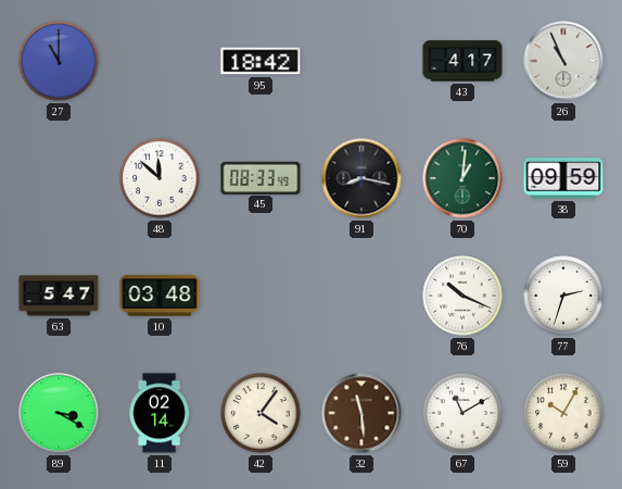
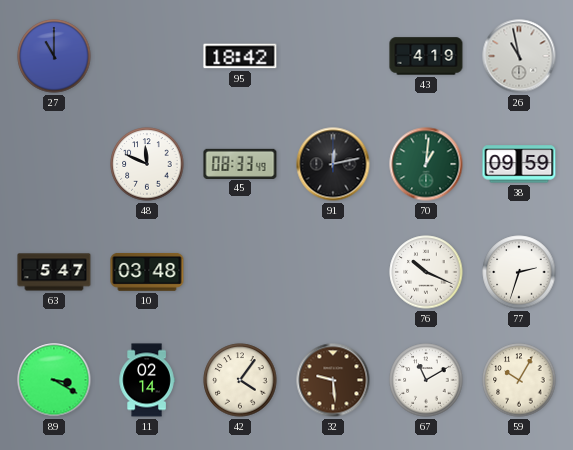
43: 4:17 -> 4:19 (426, 56)
26: 10:56 -> 10:58 (519, 56)
48: 11:52 -> 11:49 (147, 164)
91: 8:17 -> 12:13 (333, 164)
32: 11:29 -> 9:29 (333, 380)
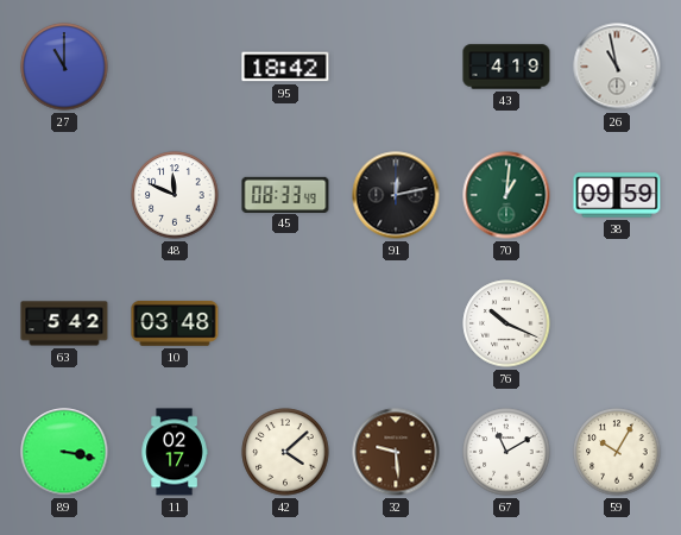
63: 5:47 -> 5:42 (64, 323)
77: 2:33 -> none (519, 272)
89: 3:20 -> 3:17 (64, 452)
11: 02:14 -> 02:17 (175, 452)
42: 4:06 -> 4:08 (285, 452)
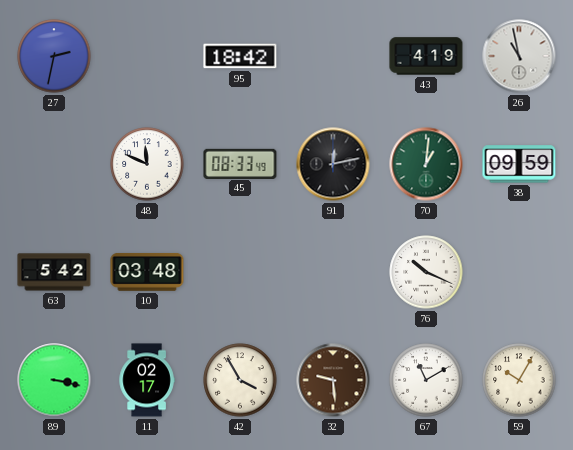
27: 11:00 -> 2:32 (54, 56)
42: 4:08 -> 3:55 (240, 380)
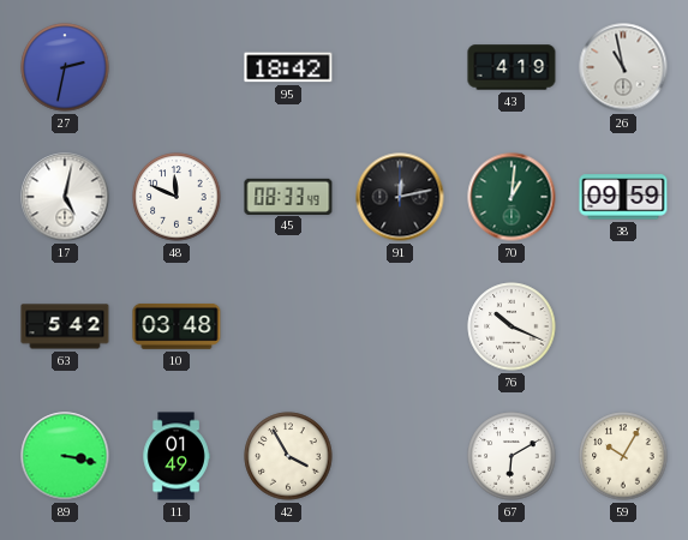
17: none -> 5:02 (65, 197)
11: 02:17 -> 01:49 (177, 456)
32: 9:29 -> none (333, 380)
67: 11:10 -> 6:10 (511, 456)
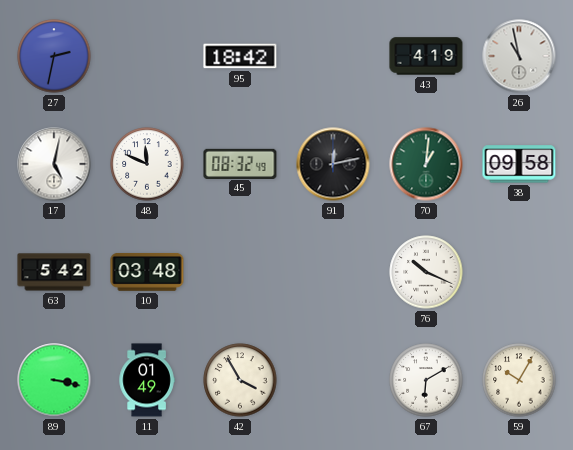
45: 08:33 -> 08:32 (240, 163)
38: 09:59 -> 09:58 (519, 164)
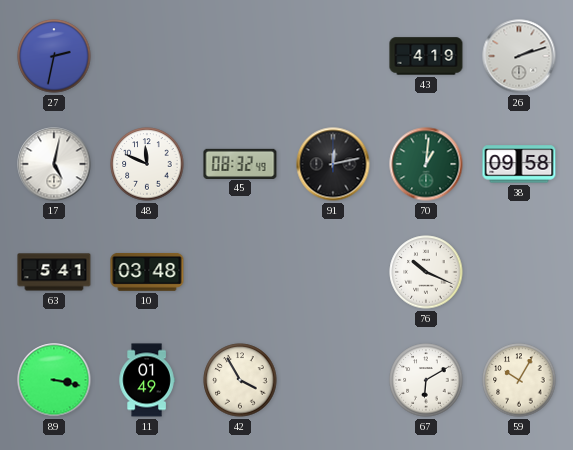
95: 18:42 -> none (240, 56)
26: 10:58 -> 2:12 (519, 56)
63: 5:42 -> 5:41 (54, 272)
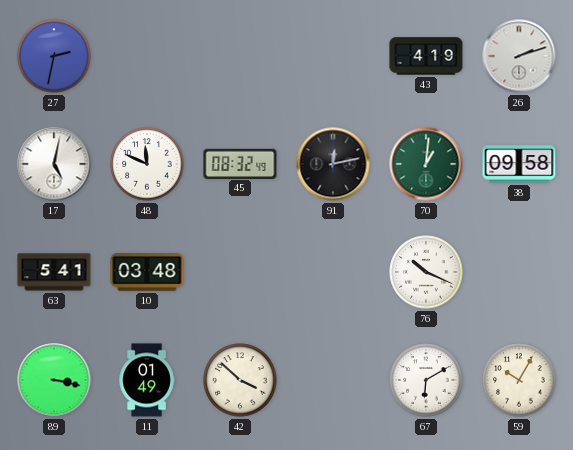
42: 3:55 -> 3:52 (240, 380)
